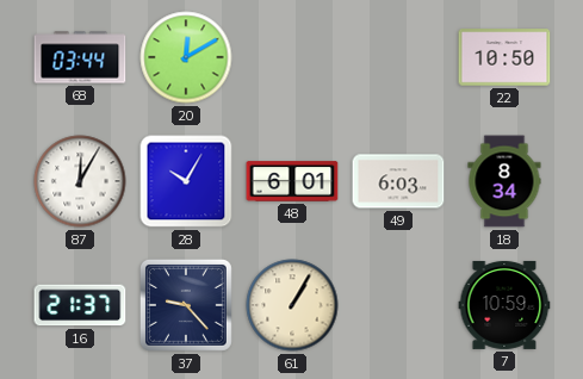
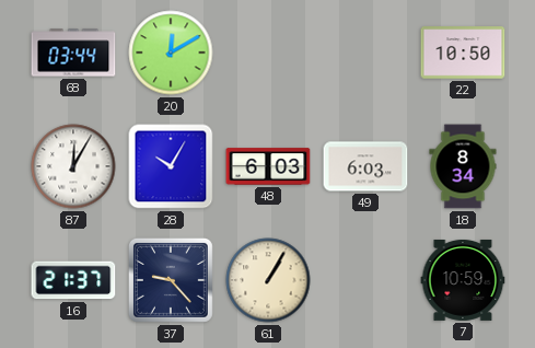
48: 6:01 -> 6:03 (268, 166)
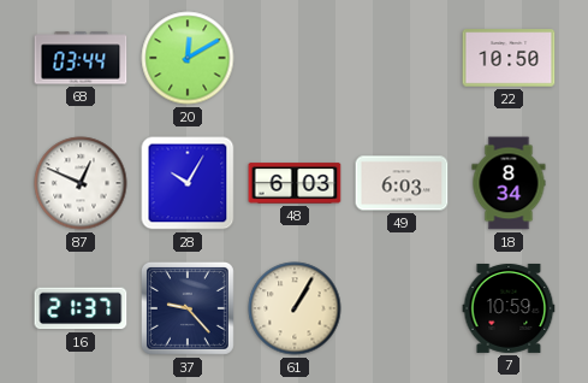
87: 12:05 -> 12:49 (81, 183)
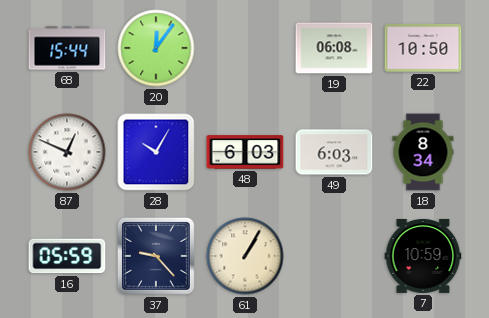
68: 03:44 -> 15:44 (67, 48)
20: 12:10 -> 12:06 (156, 48)
19: none -> 06:08 (334, 48)
16: 21:37 -> 05:59 (67, 256)
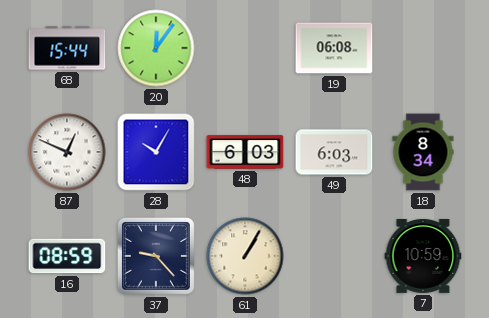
22: 10:50 -> none (423, 48)
16: 05:59 -> 08:59 (67, 256)
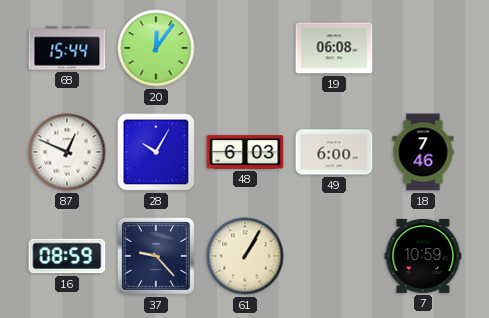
49: 6:03 -> 6:00 (334, 152)
18: 8:34 -> 7:46 (423, 152)
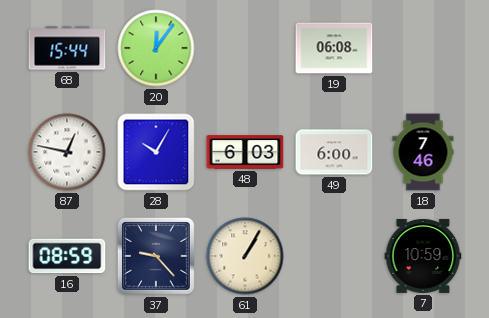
87: 12:49 -> 12:47 (67, 152)
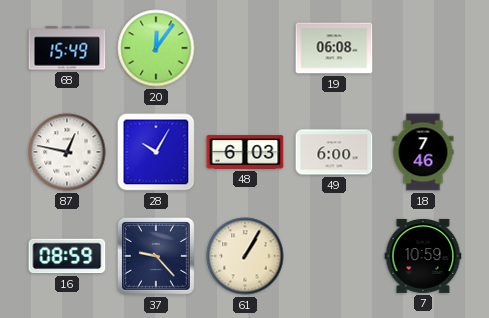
68: 15:44 -> 15:49 (67, 48)
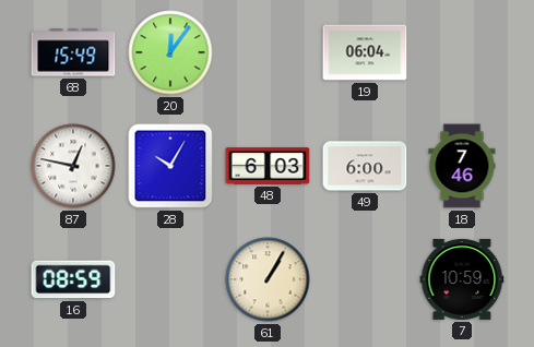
19: 06:08 -> 06:04 (365, 52)
37: 9:23 -> none (156, 256)
